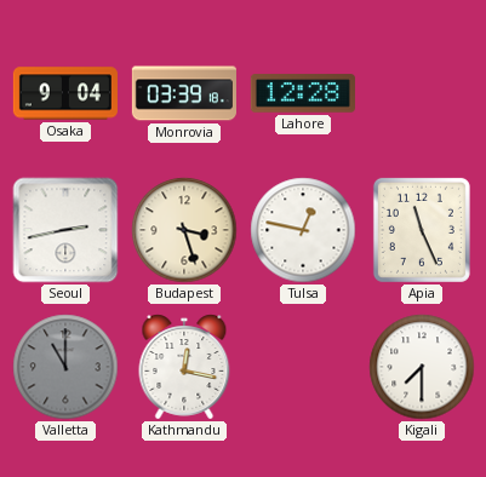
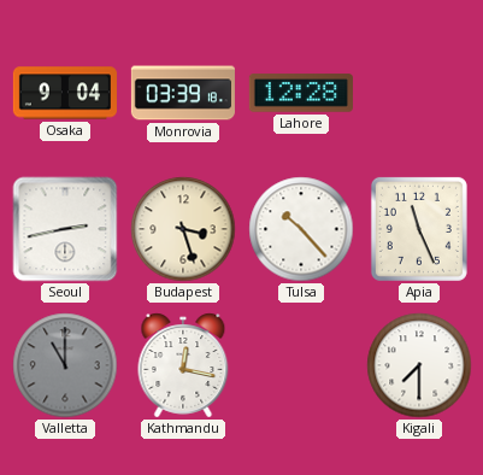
Tulsa: 12:47 -> 10:23 (301, 229)
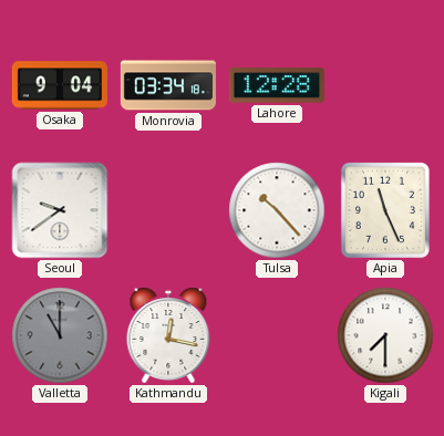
Monrovia: 03:39 -> 03:34 (168, 85)
Seoul: 2:43 -> 9:39 (60, 210)
Budapest: 3:27 -> none (183, 229)
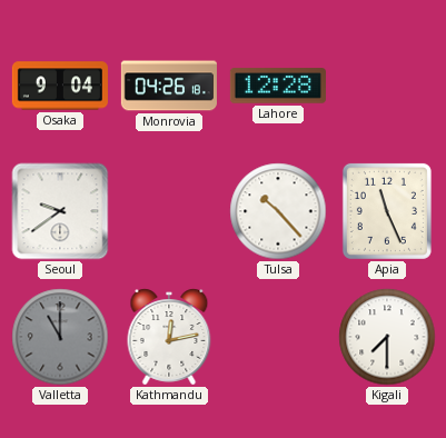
Monrovia: 03:34 -> 04:26 (169, 86)
Kathmandu: 12:17 -> 12:13 (169, 337)
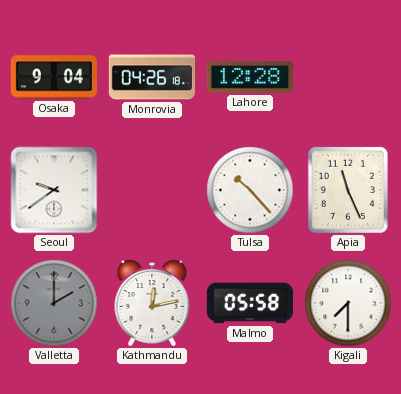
Valletta: 11:00 -> 2:00 (54, 303)
Malmo: none -> 05:58 (250, 303)
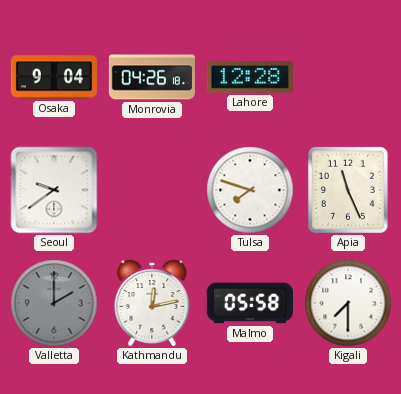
Tulsa: 10:23 -> 7:48 (250, 190)
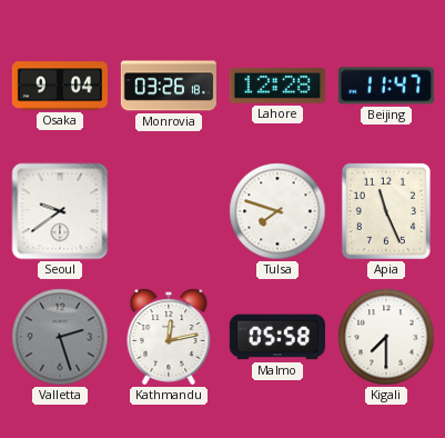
Monrovia: 04:26 -> 03:26 (169, 86)
Beijing: none -> 11:47 (386, 86)
Valletta: 2:00 -> 2:27 (60, 337)
